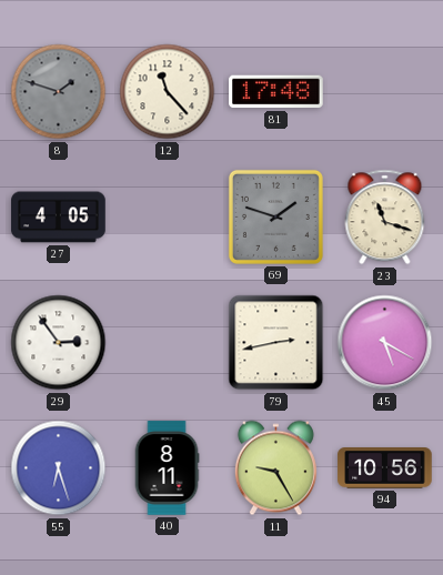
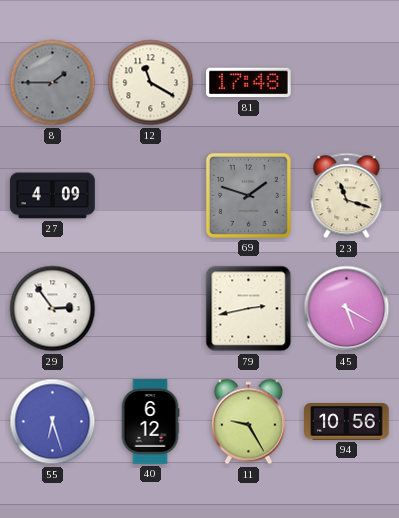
8: 1:48 -> 1:45 (53, 83)
12: 11:23 -> 11:20 (151, 83)
27: 4:05 -> 4:09 (53, 196)
40: 8:11 -> 6:12 (150, 422)
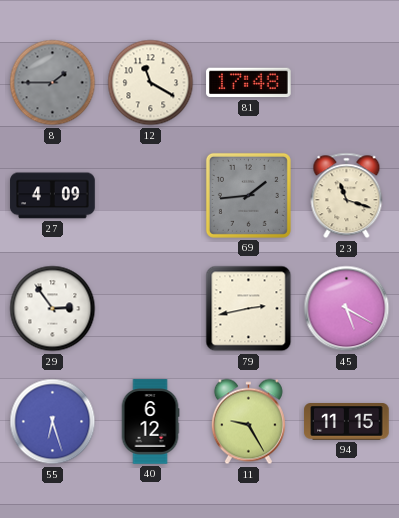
69: 1:48 -> 1:44 (248, 195)
94: 10:56 -> 11:15 (347, 422)
